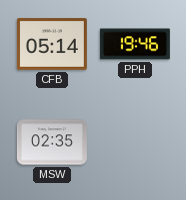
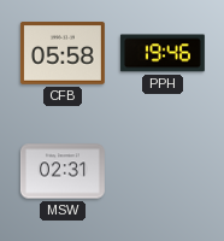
CFB: 05:14 -> 05:58 (63, 53)
MSW: 02:35 -> 02:31 (63, 171)
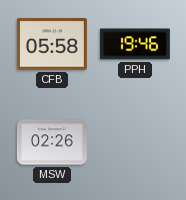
MSW: 02:31 -> 02:26 (52, 142)
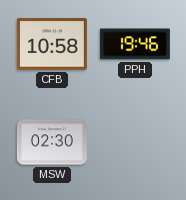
CFB: 05:58 -> 10:58 (52, 44)
MSW: 02:26 -> 02:30 (52, 142)
